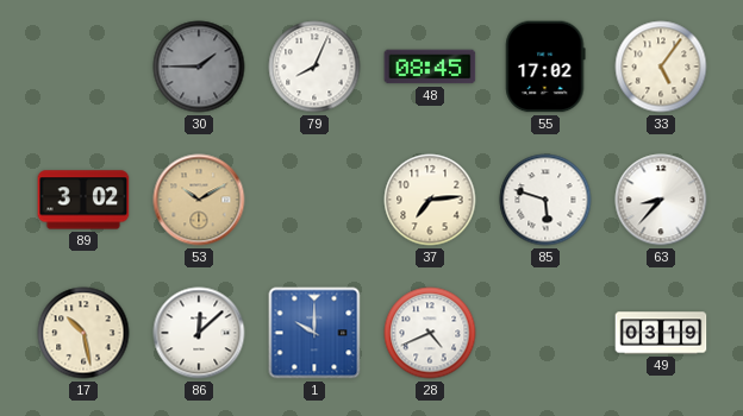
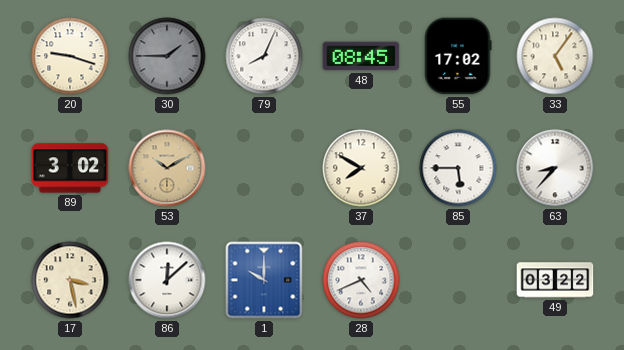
20: none -> 9:18 (70, 56)
37: 7:14 -> 7:50 (361, 168)
85: 5:48 -> 5:45 (458, 168)
17: 10:28 -> 3:28 (70, 280)
49: 03:19 -> 03:22 (555, 280)
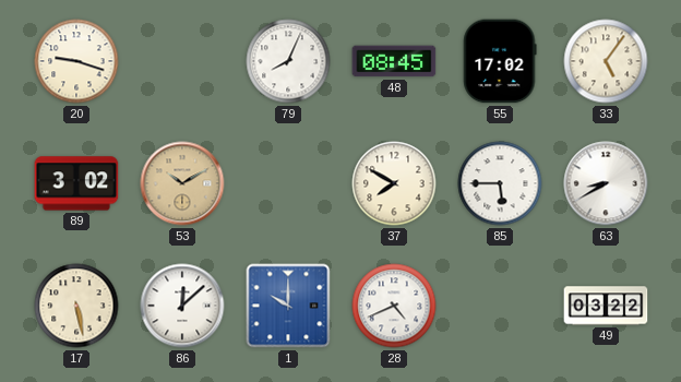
30: 1:45 -> none (167, 56)
63: 8:37 -> 8:40 (606, 183)
17: 3:28 -> 5:28 (76, 306)
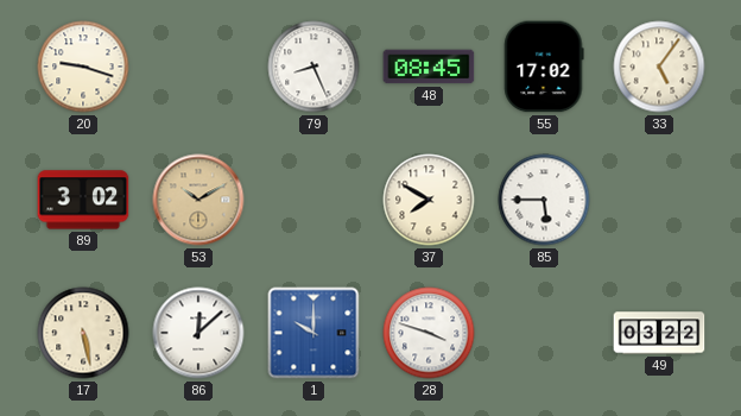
79: 8:04 -> 8:26 (313, 67)
63: 8:40 -> none (606, 183)
28: 4:41 -> 3:48 (429, 333)
